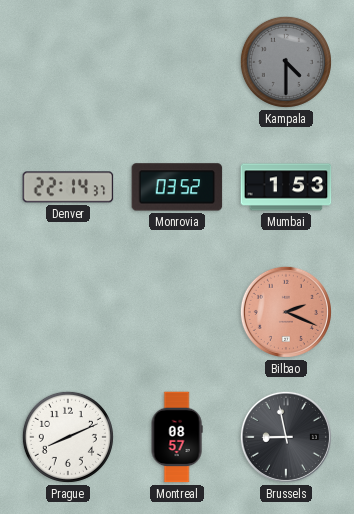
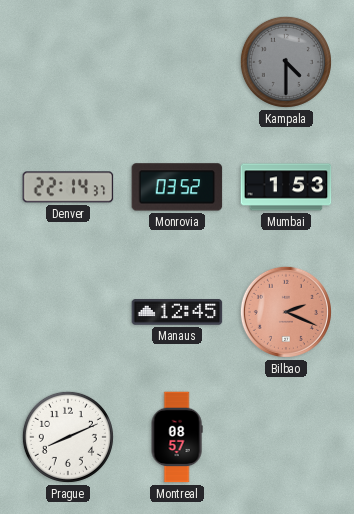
Manaus: none -> 12:45 (177, 312)
Brussels: 8:58 -> none (286, 437)
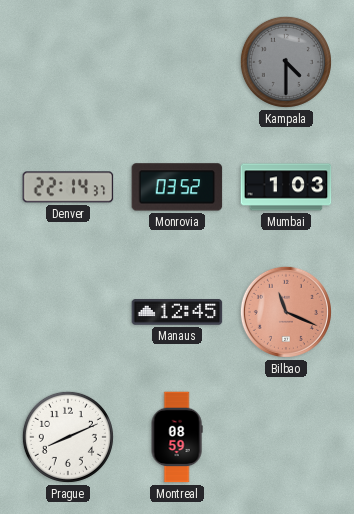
Mumbai: 1:53 -> 1:03 (286, 187)
Bilbao: 2:19 -> 11:19 (286, 312)
Montreal: 08:57 -> 08:59 (177, 437)
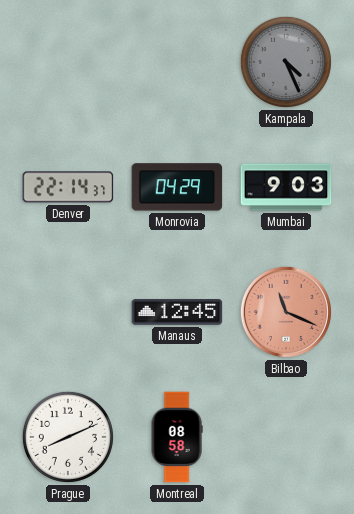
Kampala: 4:30 -> 4:26 (286, 62)
Monrovia: 03:52 -> 04:29 (177, 187)
Mumbai: 1:03 -> 9:03 (286, 187)
Montreal: 08:59 -> 08:58 (177, 437)
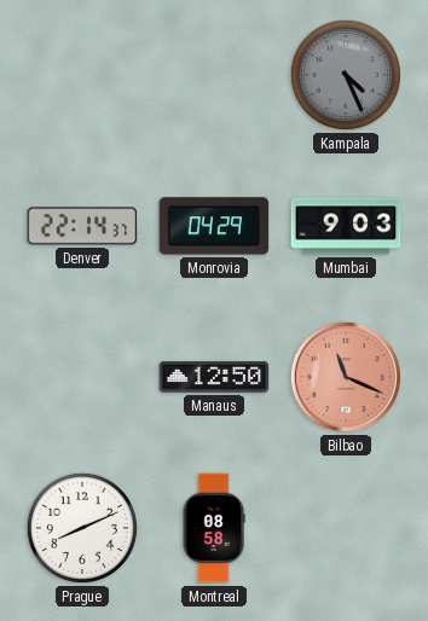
Manaus: 12:45 -> 12:50 (214, 377)
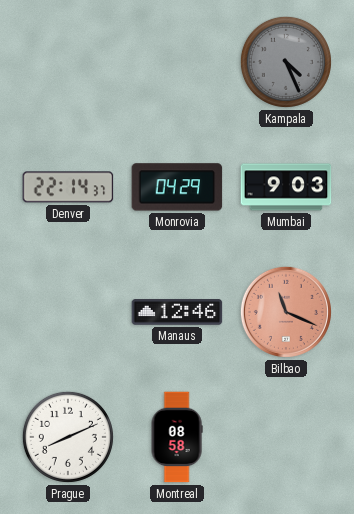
Manaus: 12:50 -> 12:46 (177, 312)
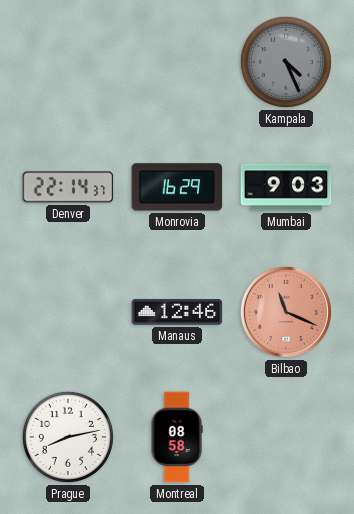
Monrovia: 04:29 -> 16:29 (177, 187)
Prague: 8:11 -> 8:13 (68, 437)
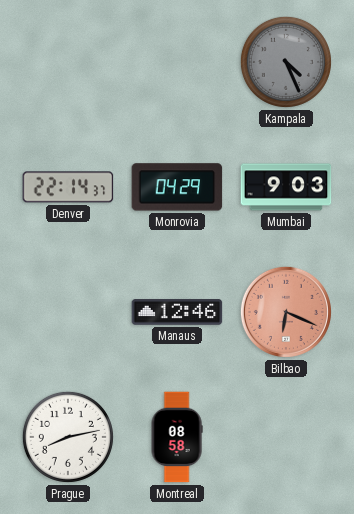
Monrovia: 16:29 -> 04:29 (177, 187)
Bilbao: 11:19 -> 6:19 (286, 312)
